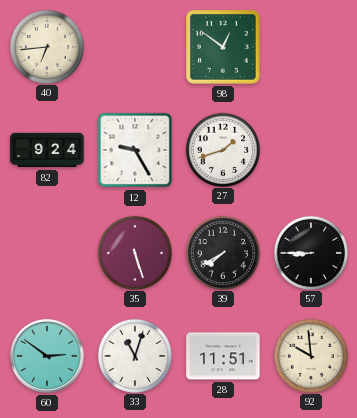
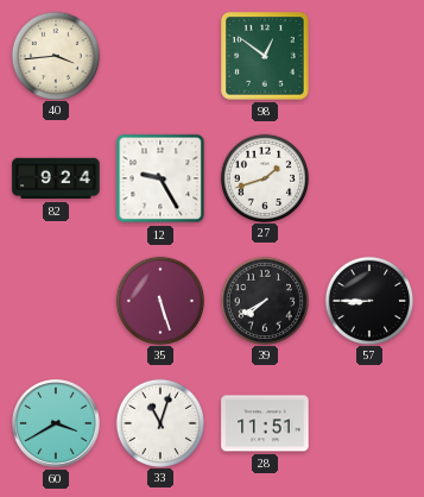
40: 6:44 -> 3:44 (55, 55)
60: 2:51 -> 3:40 (57, 424)
92: 9:59 -> none (310, 355)
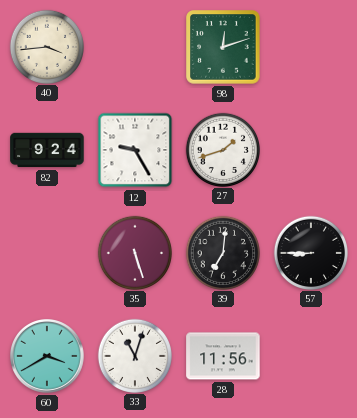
98: 12:51 -> 12:12 (223, 47)
39: 7:40 -> 7:01 (222, 252)
28: 11:51 -> 11:56 (223, 356)
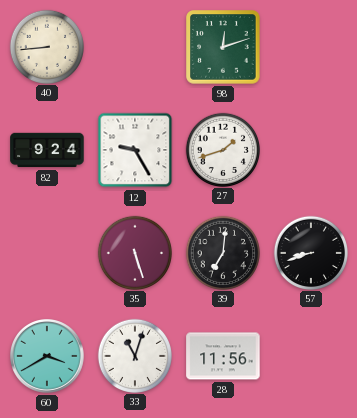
40: 3:44 -> 8:44 (46, 46)
57: 8:45 -> 8:42 (310, 252)
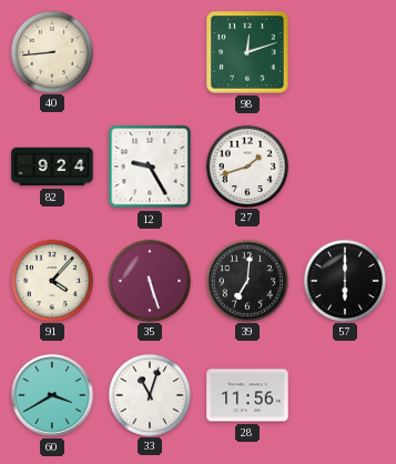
91: none -> 4:07 (51, 280)
57: 8:42 -> 6:00 (344, 280)
